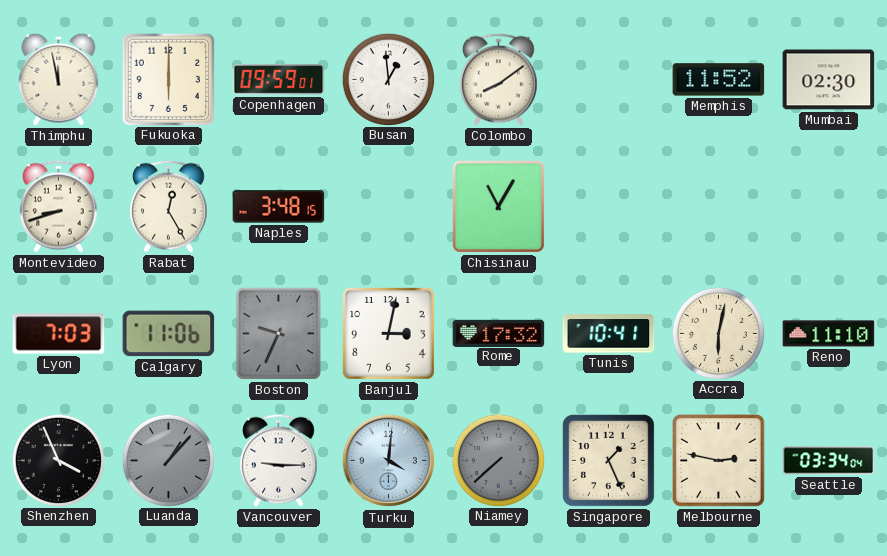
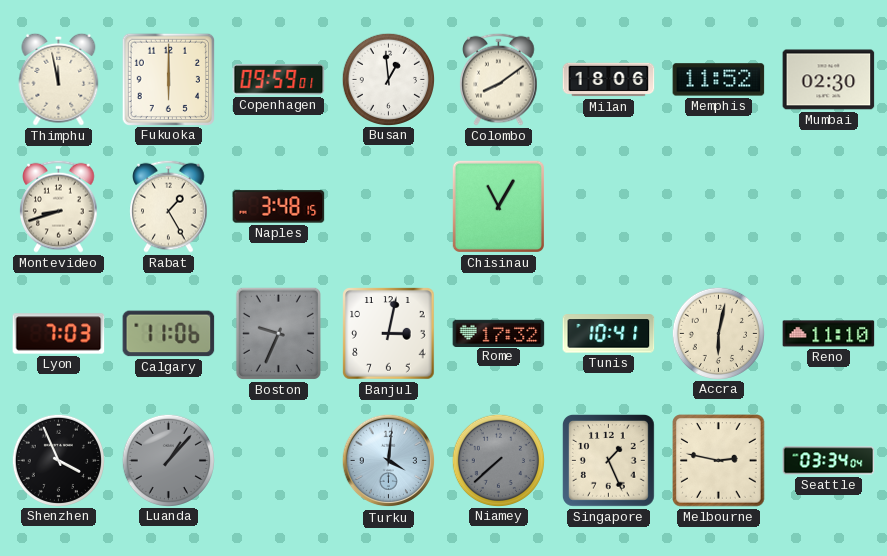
Milan: none -> 18:06 (609, 80)
Rabat: 12:25 -> 1:25 (169, 206)
Vancouver: 9:15 -> none (279, 460)
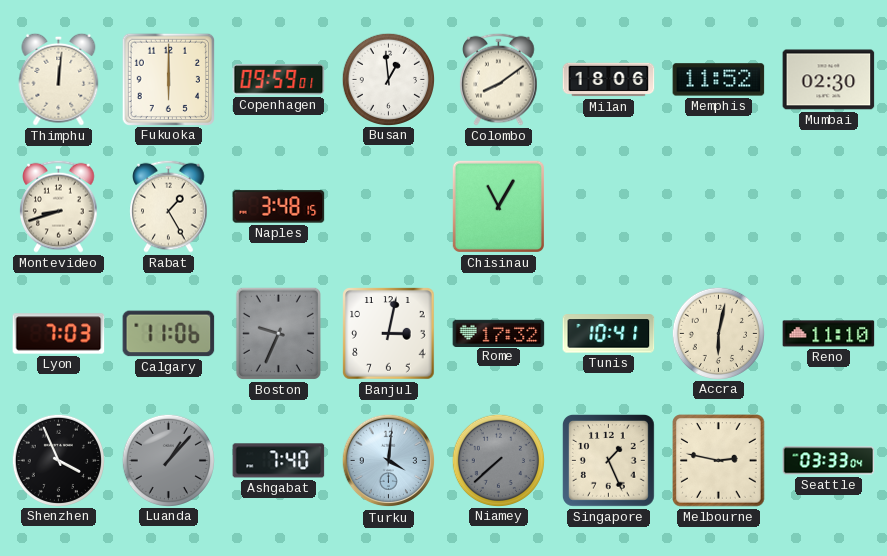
Thimphu: 11:58 -> 12:01 (59, 79)
Ashgabat: none -> 7:40 (279, 461)
Seattle: 03:34 -> 03:33 (829, 461)
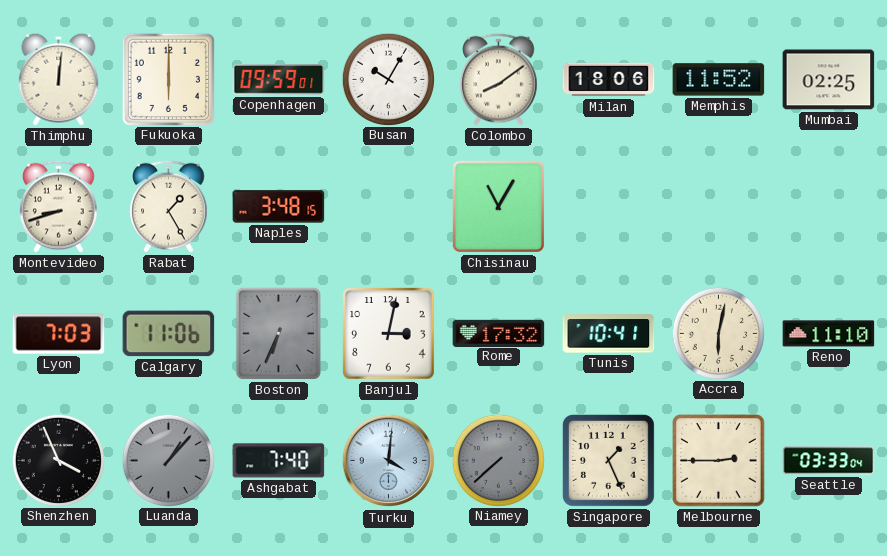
Busan: 12:59 -> 10:05 (388, 79)
Mumbai: 02:30 -> 02:25 (829, 80)
Boston: 9:34 -> 6:34 (278, 333)
Melbourne: 2:47 -> 2:45 (719, 461)
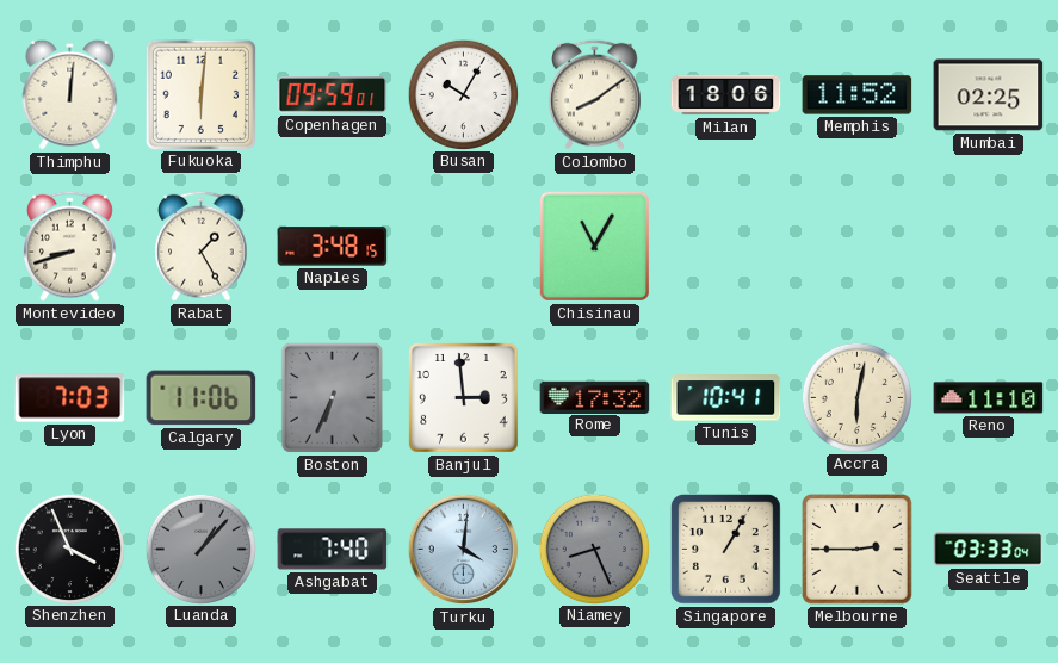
Fukuoka: 6:00 -> 6:01 (200, 94)
Banjul: 3:02 -> 2:59 (464, 398)
Niamey: 7:38 -> 8:26 (594, 549)
Singapore: 1:26 -> 1:05 (725, 549)
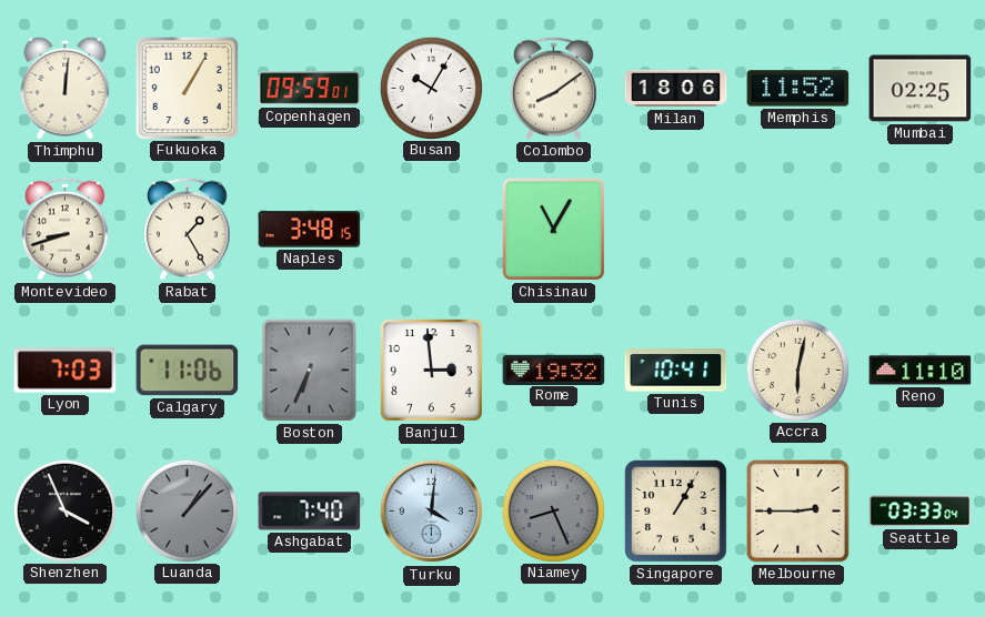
Fukuoka: 6:01 -> 1:05 (187, 88)
Rome: 17:32 -> 19:32 (554, 370)
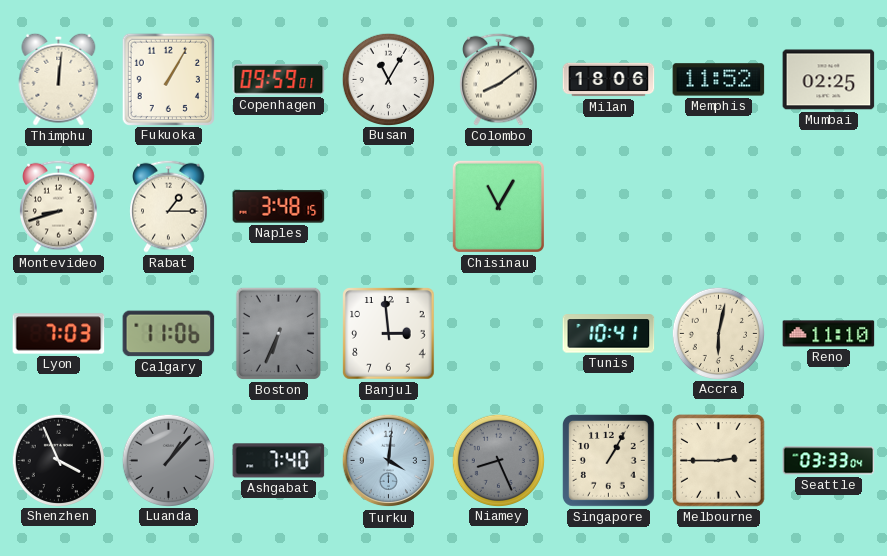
Busan: 10:05 -> 11:05 (388, 79)
Rabat: 1:25 -> 1:15 (169, 206)
Rome: 19:32 -> none (554, 370)
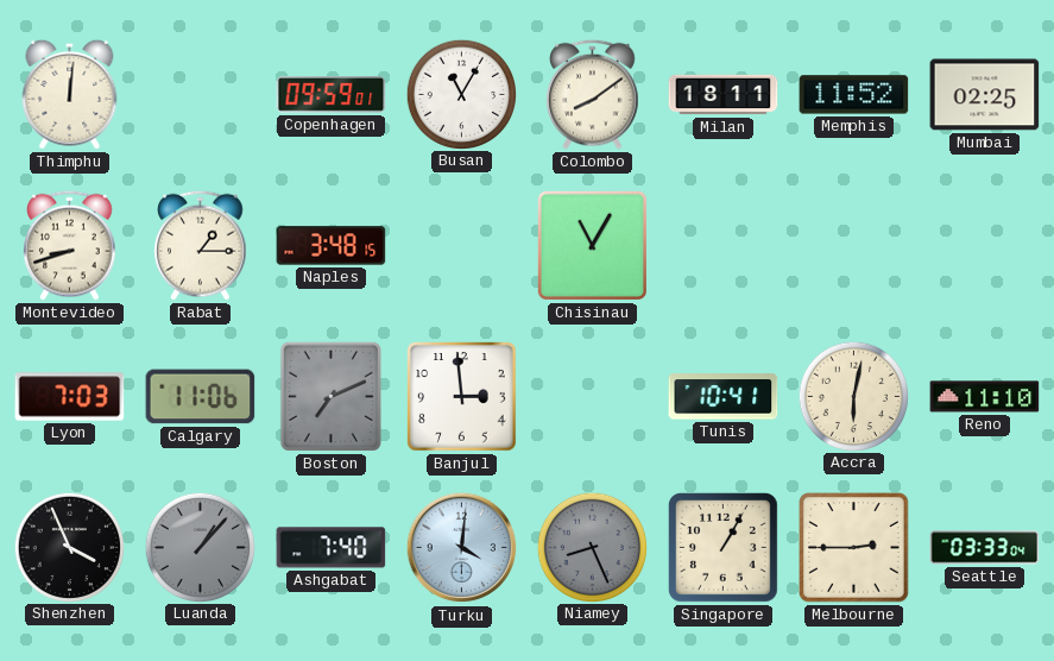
Fukuoka: 1:05 -> none (168, 79)
Milan: 18:06 -> 18:11 (724, 95)
Boston: 6:34 -> 7:11 (330, 396)
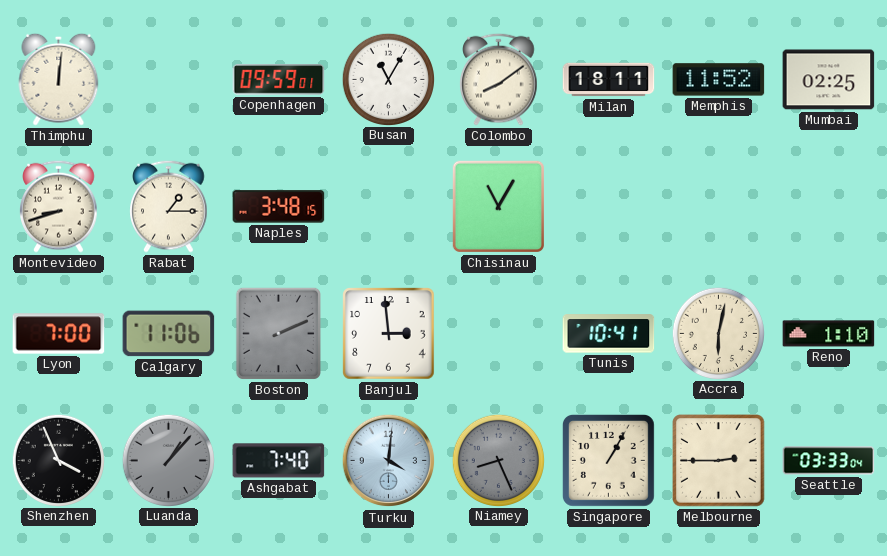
Lyon: 7:03 -> 7:00 (59, 334)
Boston: 7:11 -> 2:11 (278, 333)
Reno: 11:10 -> 1:10 (829, 334)
